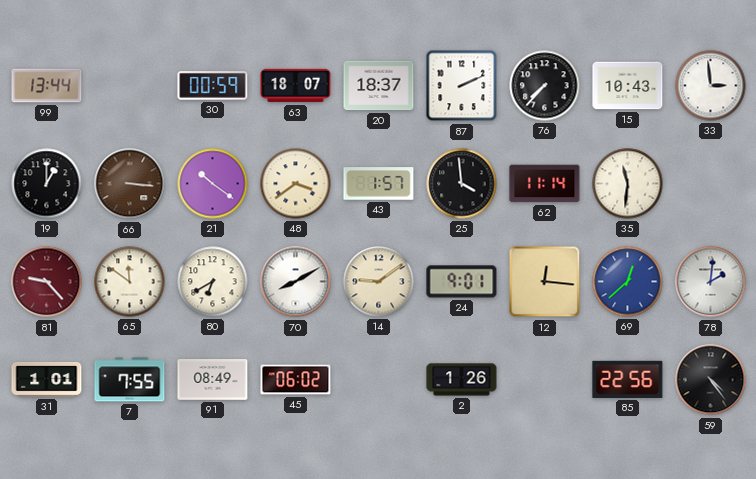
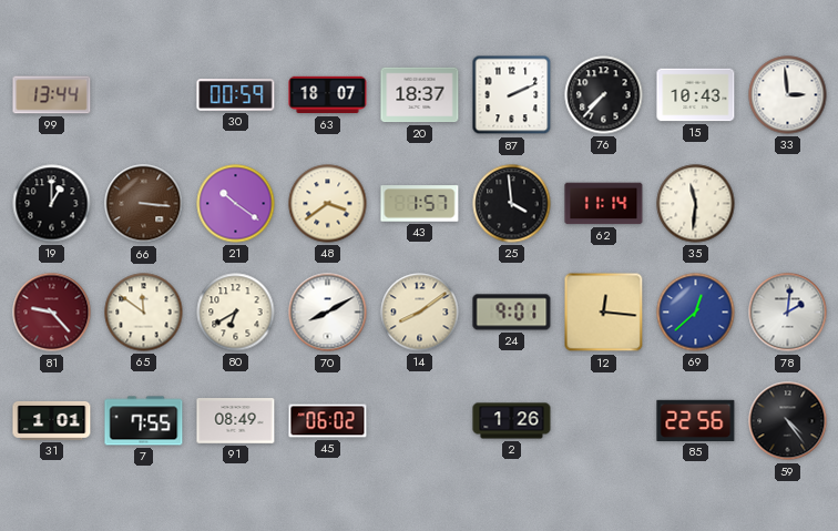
14: 9:09 -> 8:09 (420, 313)
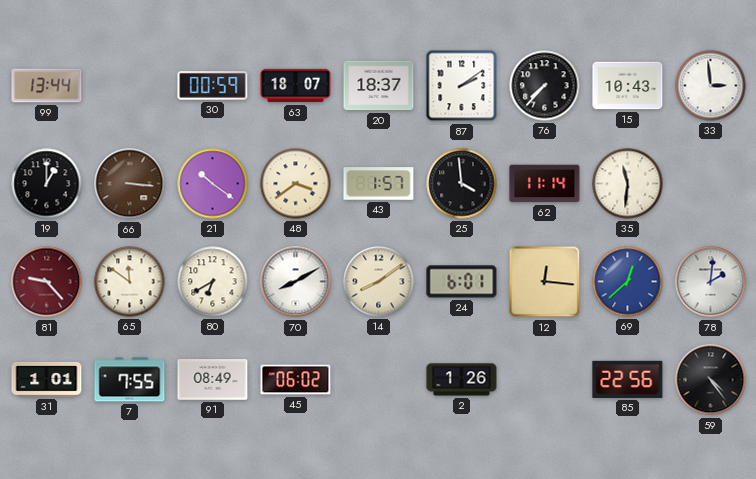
87: 2:11 -> 2:09 (462, 86)
24: 9:01 -> 6:01 (462, 282)
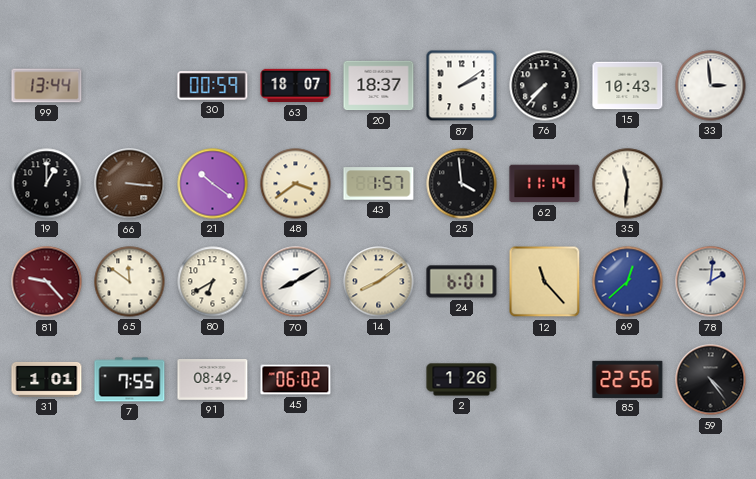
12: 12:16 -> 11:23 (545, 282)
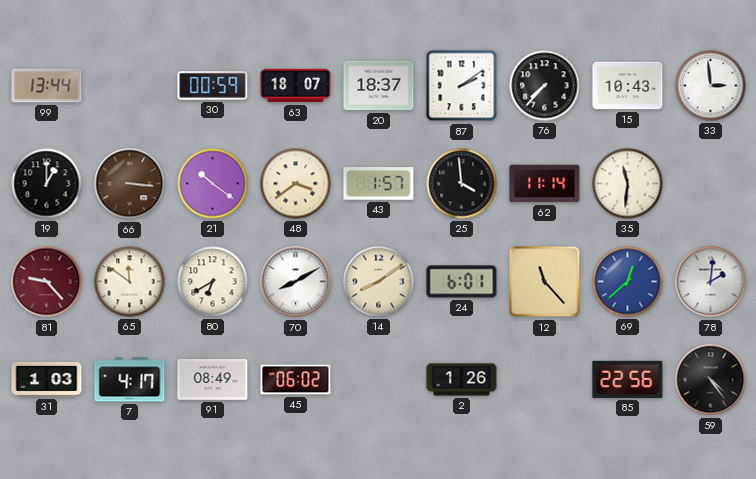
31: 1:01 -> 1:03 (47, 379)
7: 7:55 -> 4:17 (130, 380)
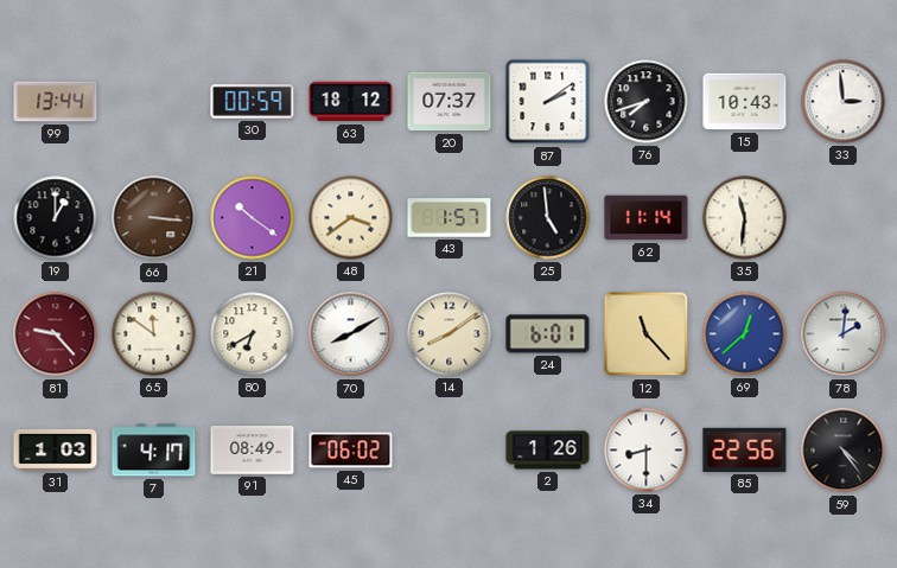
63: 18:07 -> 18:12 (351, 102)
20: 18:37 -> 07:37 (450, 102)
76: 7:37 -> 7:42 (647, 102)
25: 3:59 -> 4:59 (548, 218)
34: none -> 8:30 (647, 451)
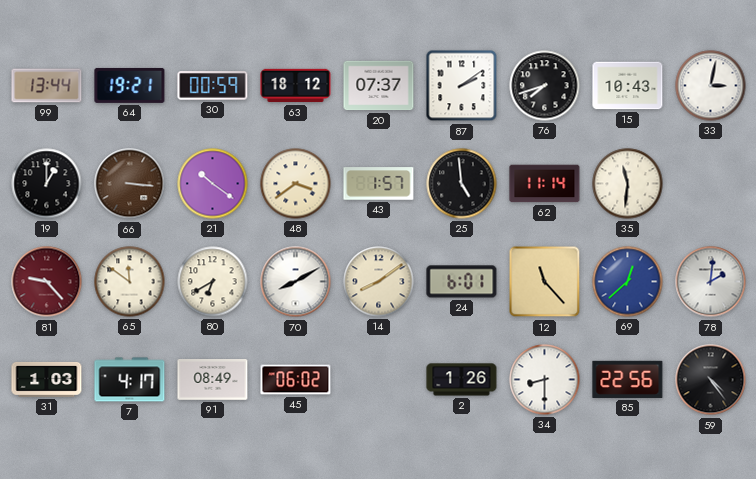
64: none -> 19:21 (130, 85)
33: 2:59 -> 3:02 (711, 86)
